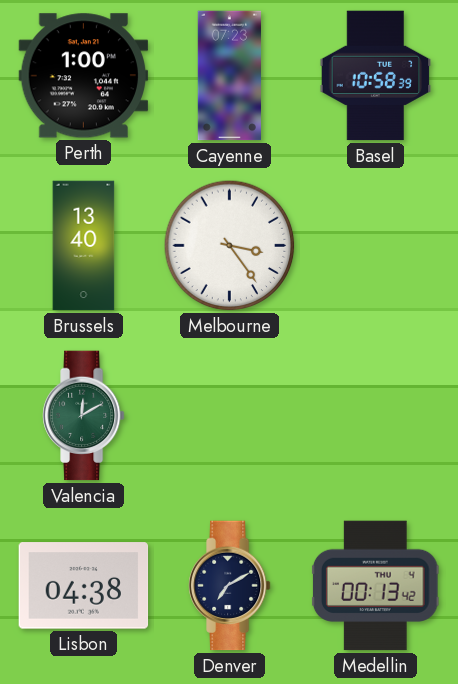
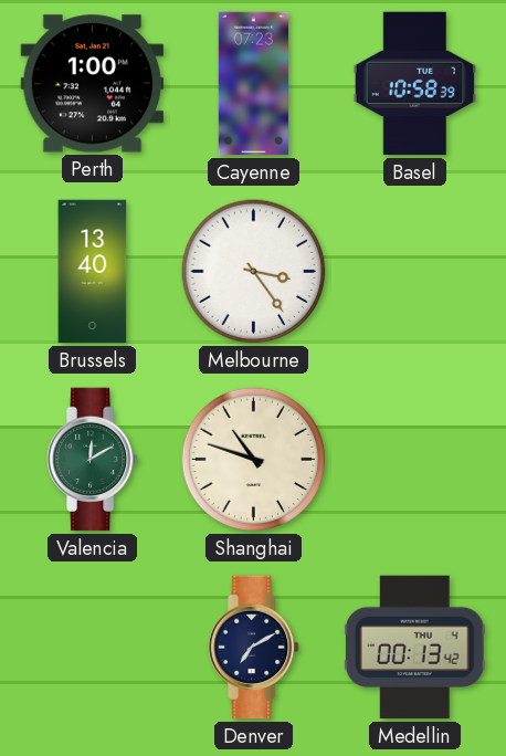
Shanghai: none -> 10:48 (254, 460)
Lisbon: 04:38 -> none (84, 586)
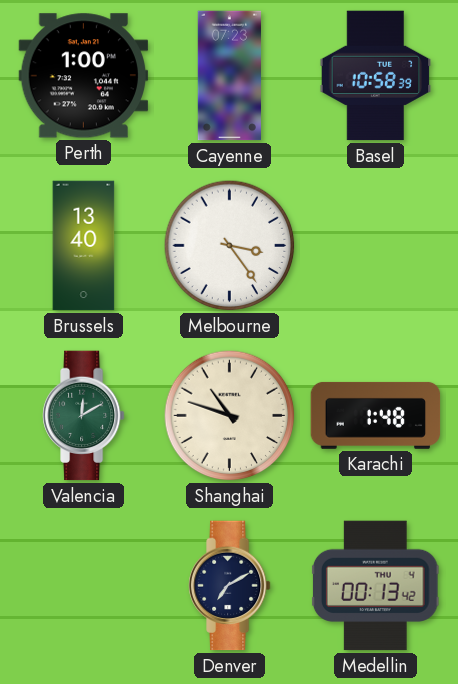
Karachi: none -> 1:48 (376, 415)
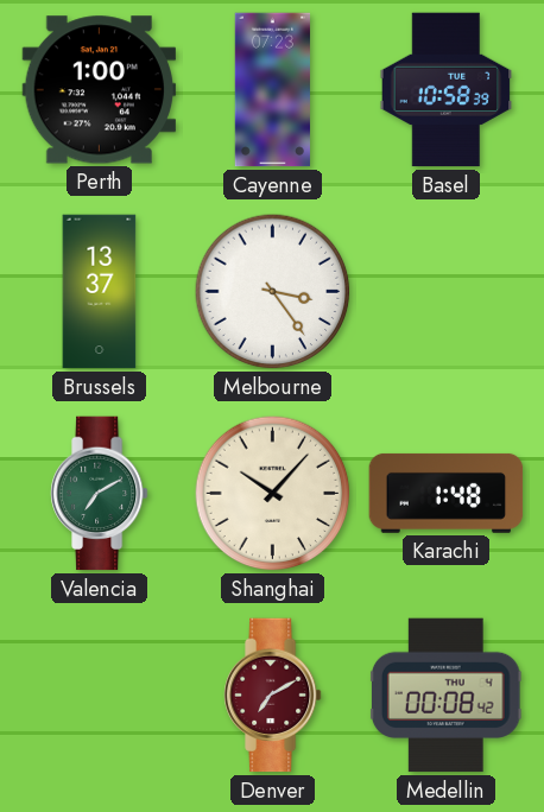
Brussels: 13:40 -> 13:37 (100, 292)
Valencia: 12:10 -> 7:10 (100, 494)
Shanghai: 10:48 -> 10:07 (273, 494)
Denver dial: navy -> burgundy (273, 696)
Medellin: 00:13 -> 00:08 (445, 696)
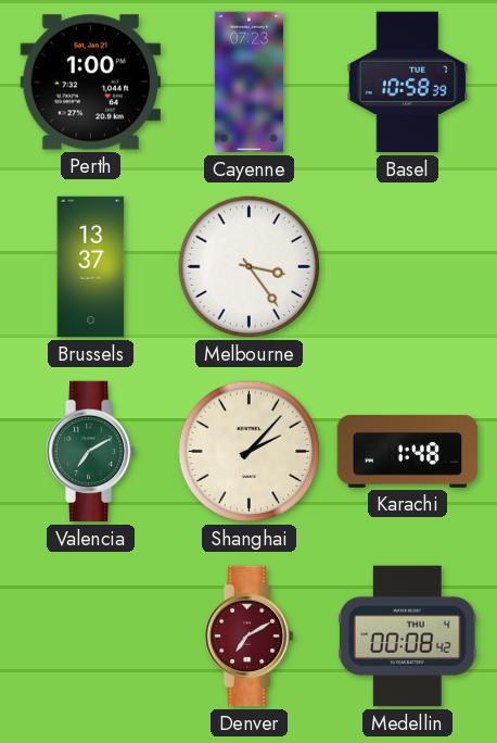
Shanghai: 10:07 -> 2:07 (250, 452)
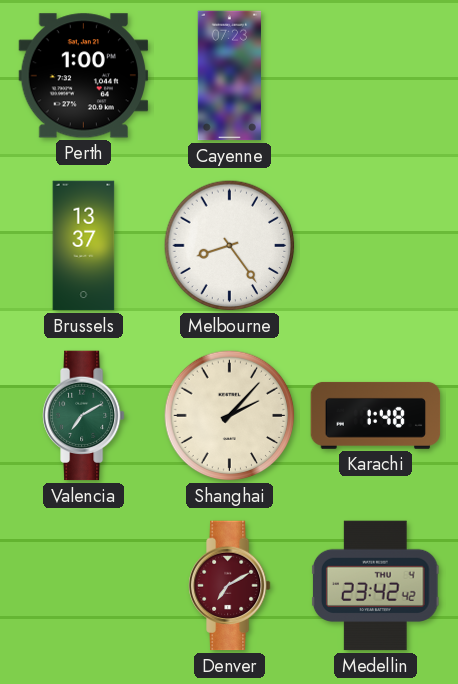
Basel: 10:58 -> none (408, 83)
Melbourne: 3:24 -> 8:24 (230, 246)
Medellin: 00:08 -> 23:42 (375, 586)
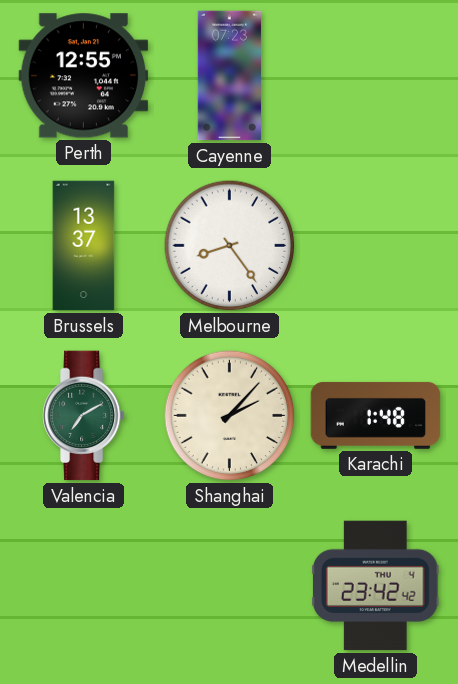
Perth: 1:00 -> 12:55 (84, 76)
Denver: 7:10 -> none (230, 586)
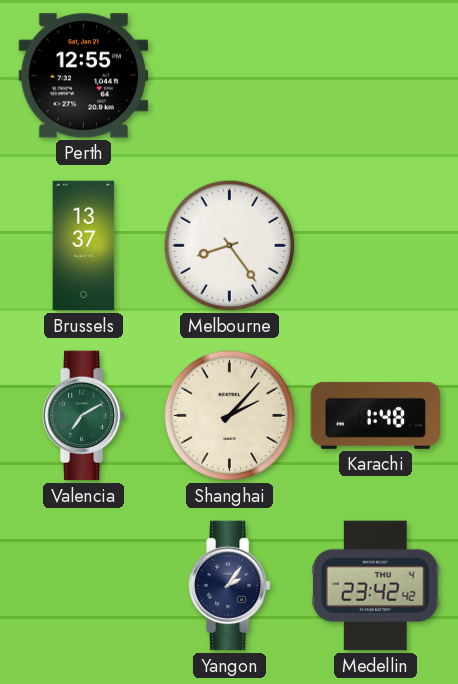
Cayenne: 07:23 -> none (229, 76)
Yangon: none -> 2:06 (230, 586)
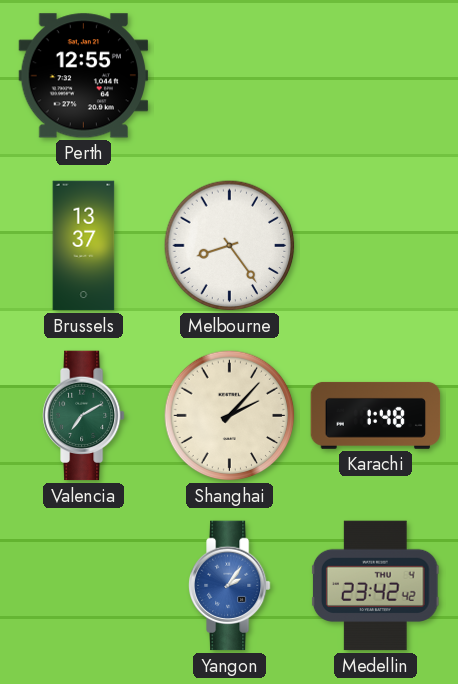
Yangon dial: navy -> blue (230, 586)
